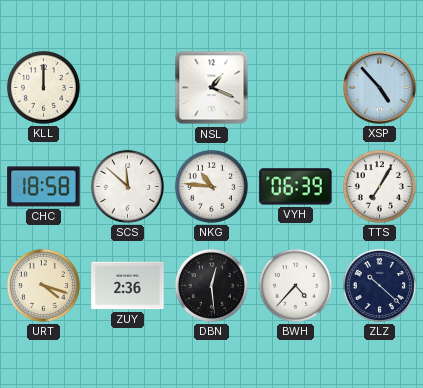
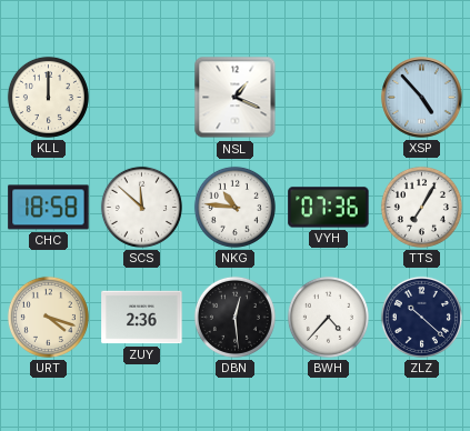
VYH: 06:39 -> 07:36 (329, 208)
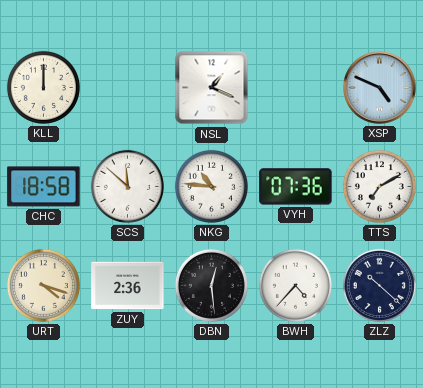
XSP: 4:53 -> 4:49 (380, 88)
TTS: 7:05 -> 7:10 (379, 186)
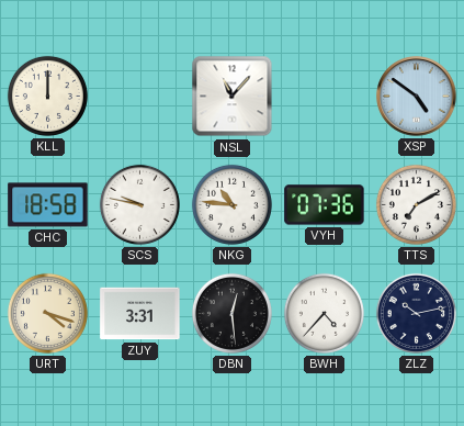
NSL: 1:19 -> 11:07 (233, 97)
XSP: 4:49 -> 4:51 (417, 97)
SCS: 11:52 -> 9:47 (139, 204)
ZUY: 2:36 -> 3:31 (140, 314)
ZLZ: 10:22 -> 10:13 (416, 313)
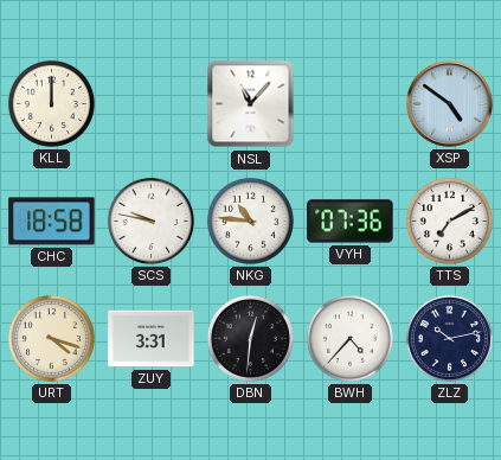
DBN: 12:29 -> 12:31 (250, 338)
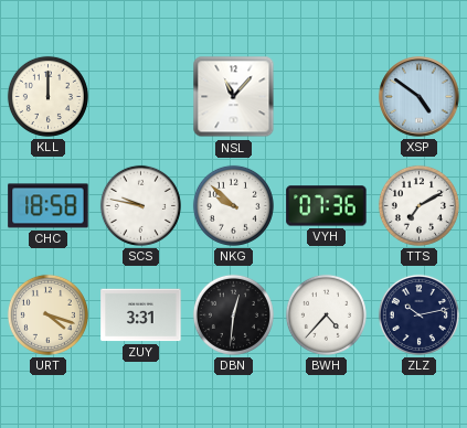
NKG: 10:46 -> 9:52 (233, 205)
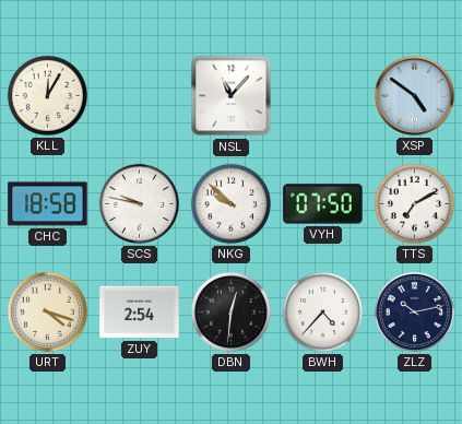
KLL: 12:00 -> 12:05 (47, 95)
VYH: 07:36 -> 07:50 (323, 204)
ZUY: 3:31 -> 2:54 (140, 313)
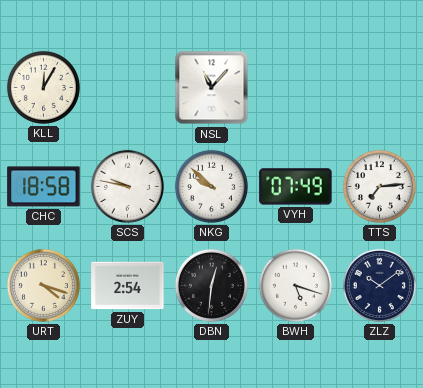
XSP: 4:51 -> none (415, 96)
VYH: 07:50 -> 07:49 (296, 187)
TTS: 7:10 -> 7:14 (379, 186)
BWH: 4:37 -> 5:18 (295, 285)
ZLZ: 10:13 -> 10:09 (379, 285)
